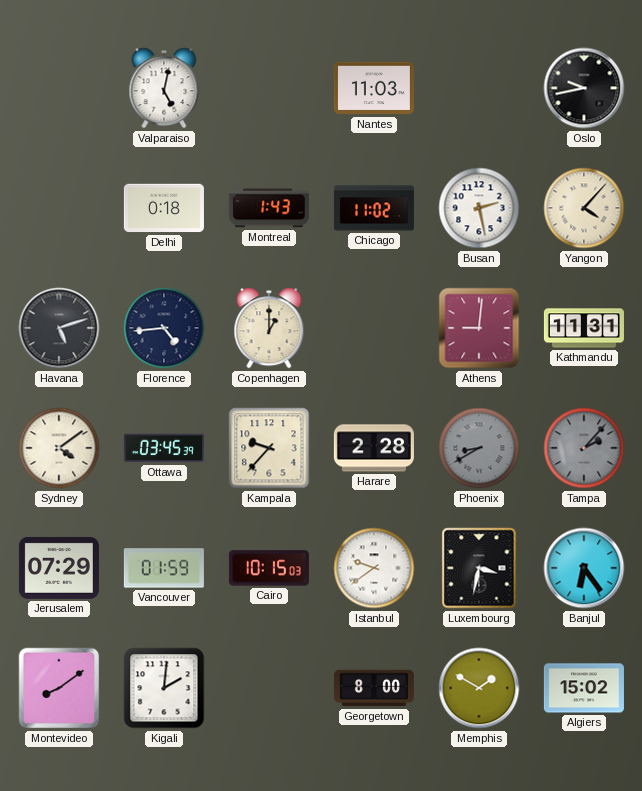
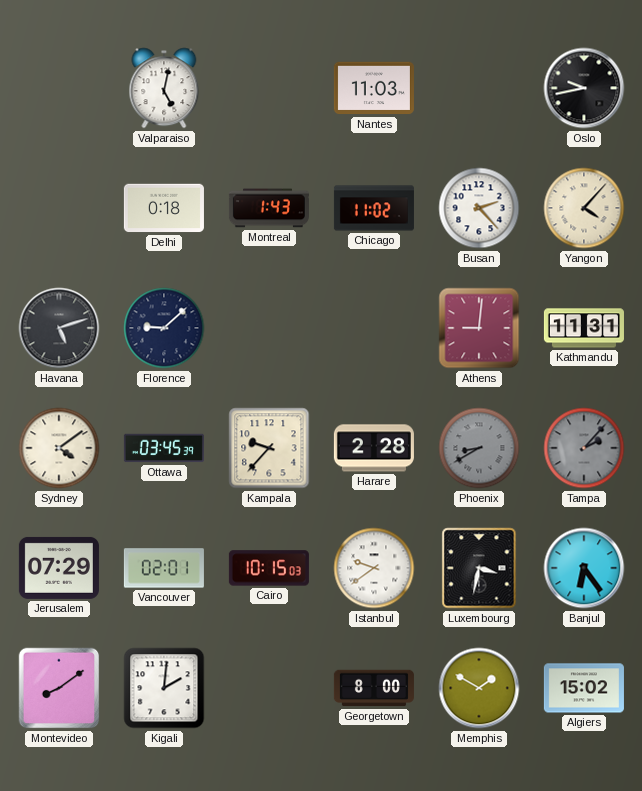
Busan: 2:28 -> 2:23 (479, 208)
Florence: 4:44 -> 9:08 (164, 328)
Copenhagen: 1:00 -> none (269, 328)
Vancouver: 01:59 -> 02:01 (164, 568)
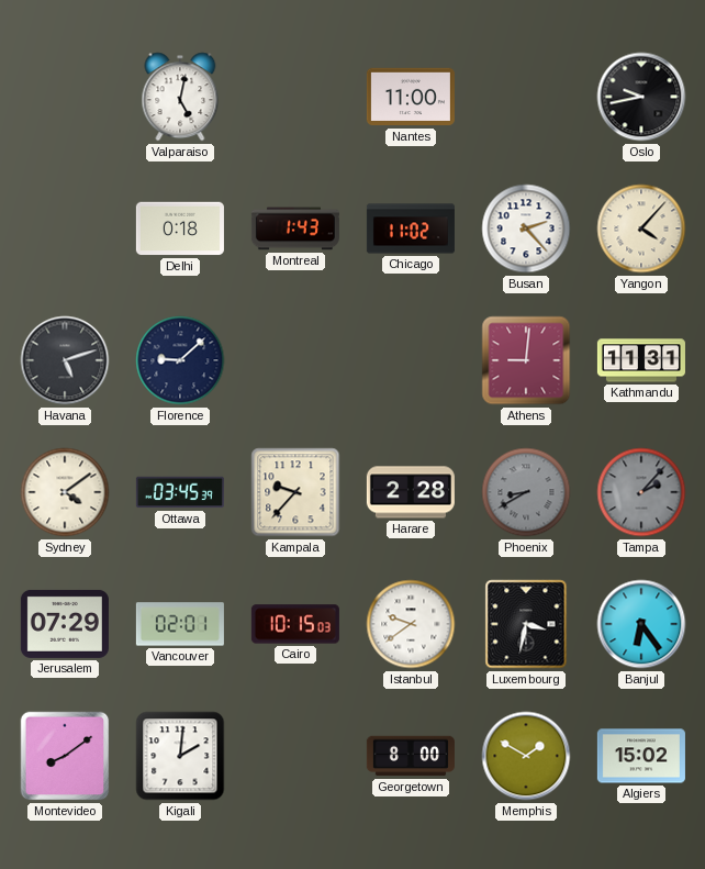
Nantes: 11:03 -> 11:00 (411, 97)
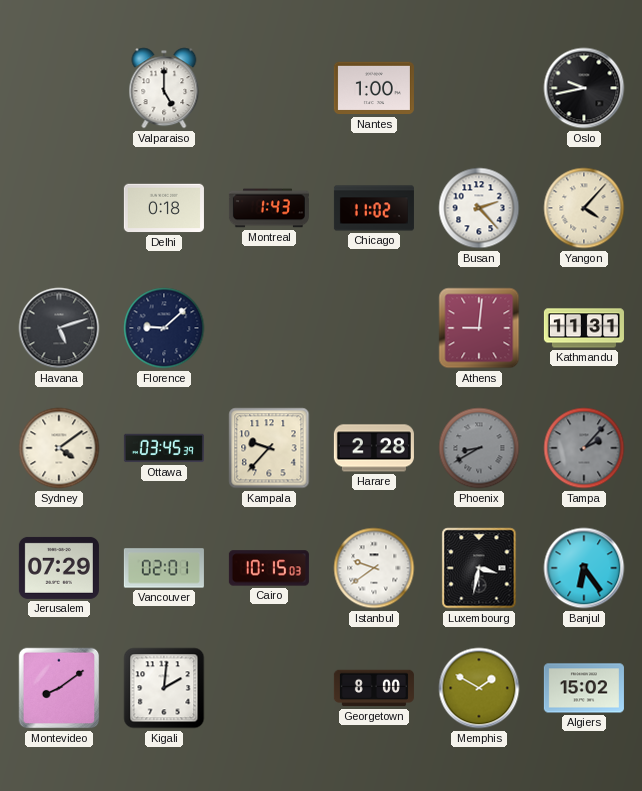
Valparaiso: 5:02 -> 5:00 (164, 88)
Nantes: 11:00 -> 1:00 (374, 88)
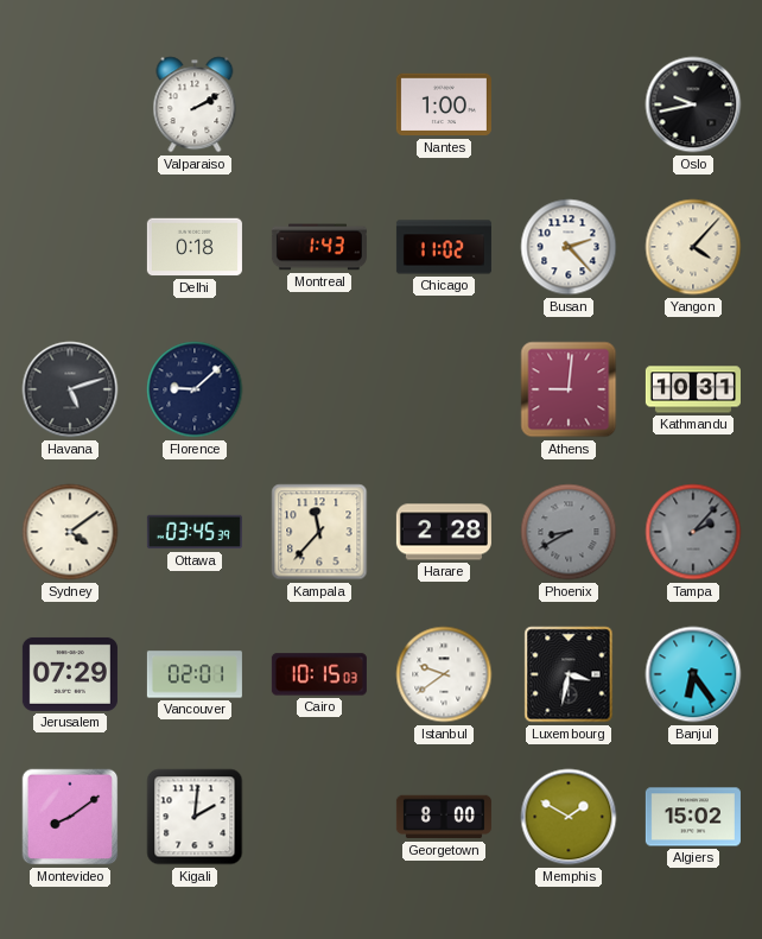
Valparaiso: 5:00 -> 2:10 (195, 104)
Kathmandu: 11:31 -> 10:31 (693, 389)
Kampala: 9:37 -> 11:37 (319, 532)
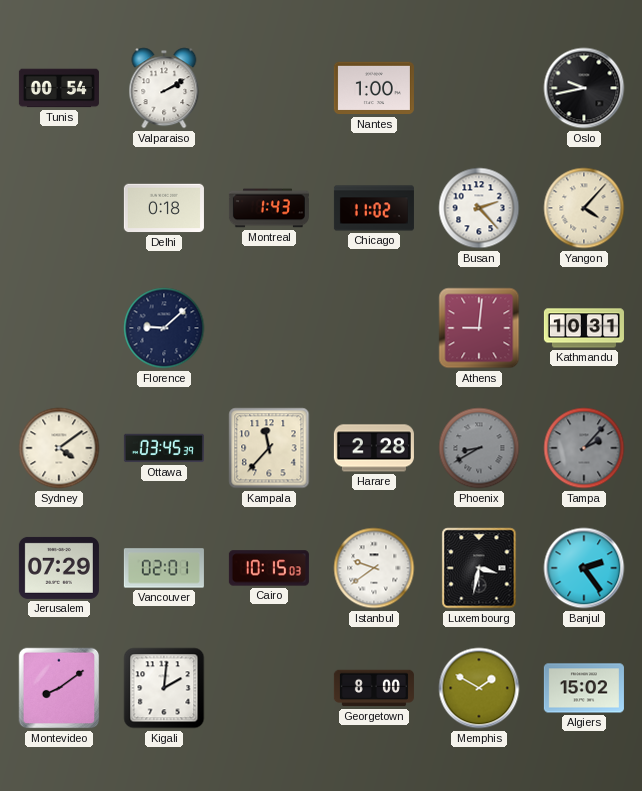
Tunis: none -> 00:54 (59, 88)
Havana: 5:12 -> none (70, 389)
Banjul: 6:24 -> 2:24 (584, 568)
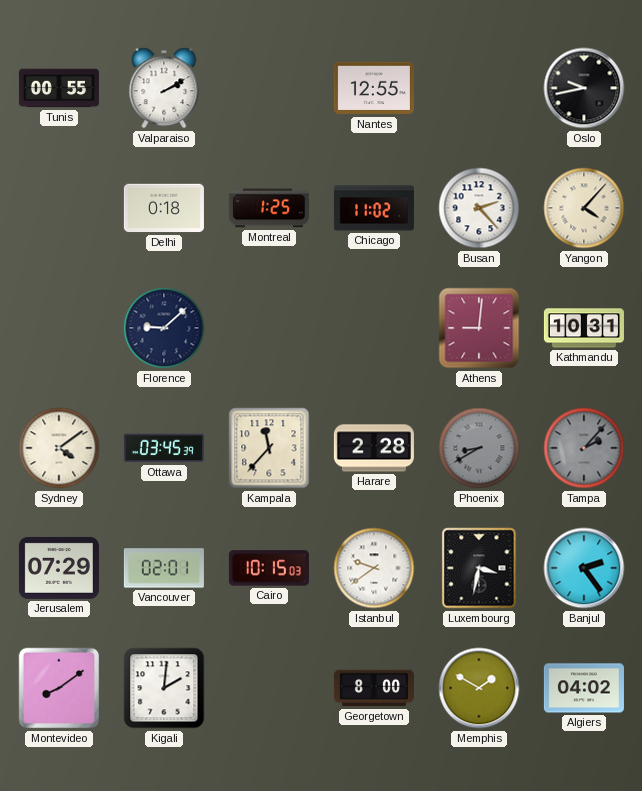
Tunis: 00:54 -> 00:55 (59, 88)
Nantes: 1:00 -> 12:55 (374, 88)
Montreal: 1:43 -> 1:25 (269, 208)
Algiers: 15:02 -> 04:02 (584, 688)
